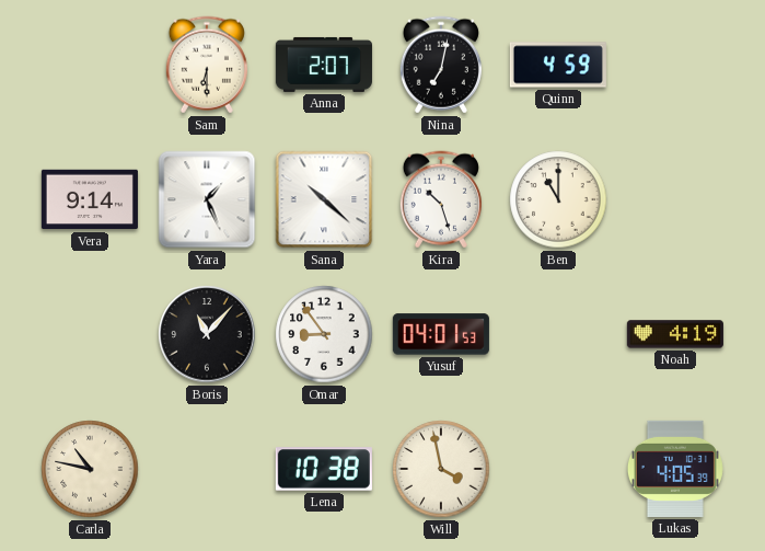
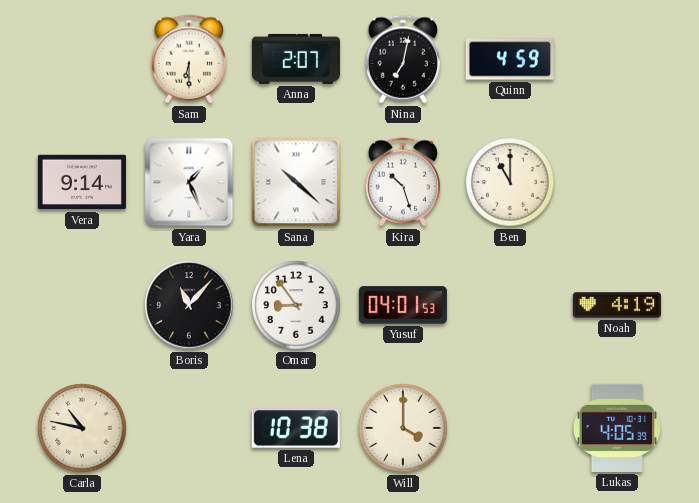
Will: 3:58 -> 4:00 (403, 428)
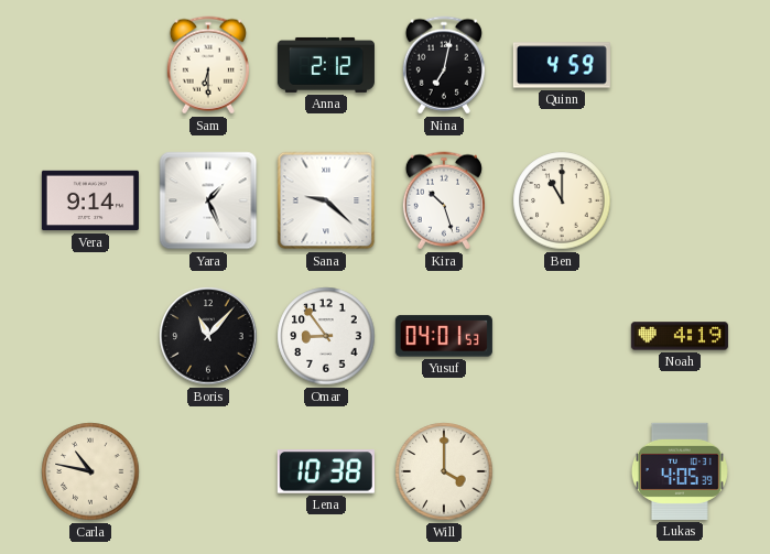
Anna: 2:07 -> 2:12 (326, 65)
Sana: 10:22 -> 9:22 (326, 200)
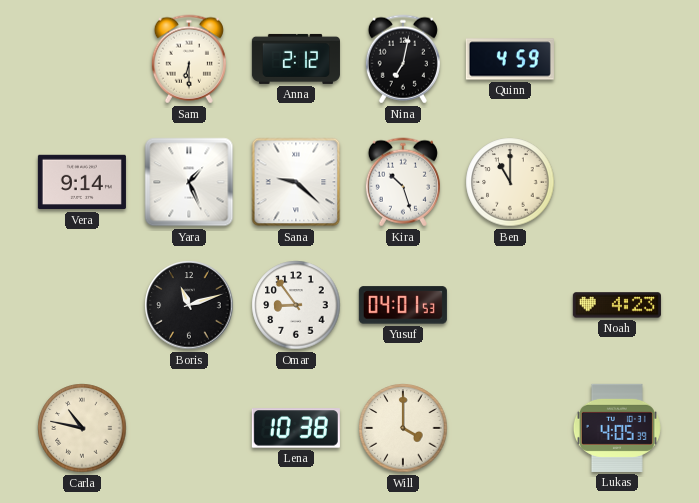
Boris: 11:07 -> 11:12 (189, 305)
Noah: 4:19 -> 4:23 (617, 305)
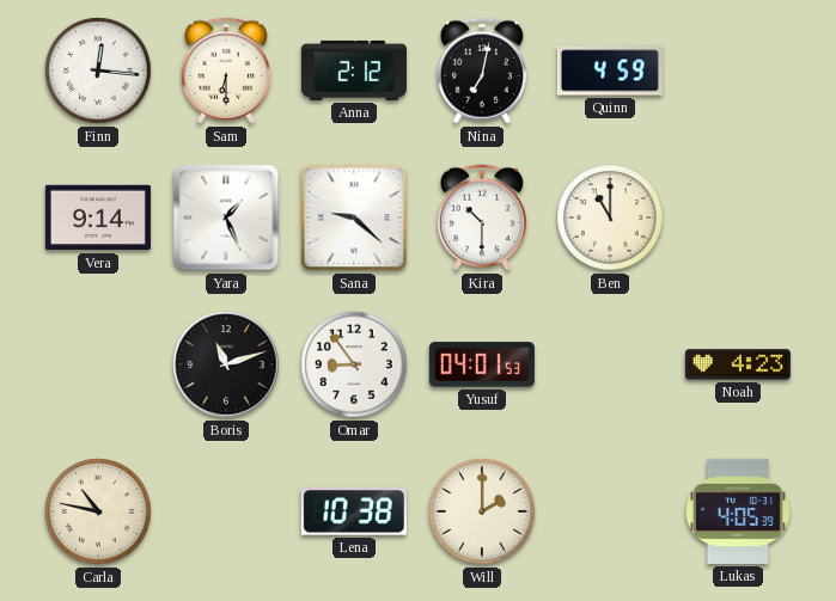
Finn: none -> 12:16 (98, 70)
Kira: 10:27 -> 10:30 (482, 217)
Will: 4:00 -> 2:00 (482, 511)
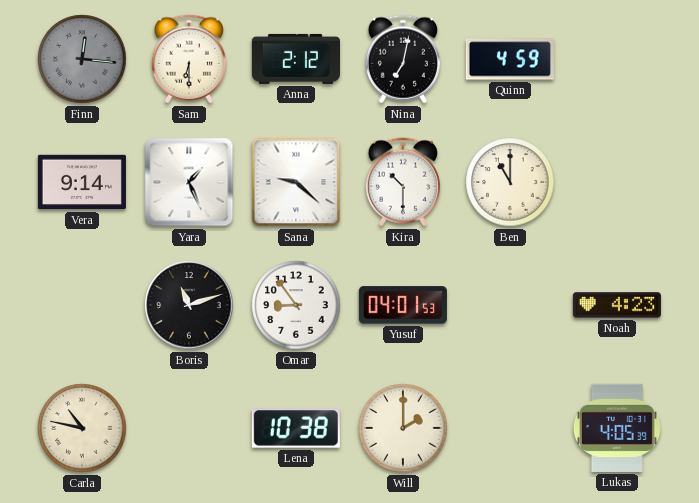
Finn dial: white -> grey (82, 59)
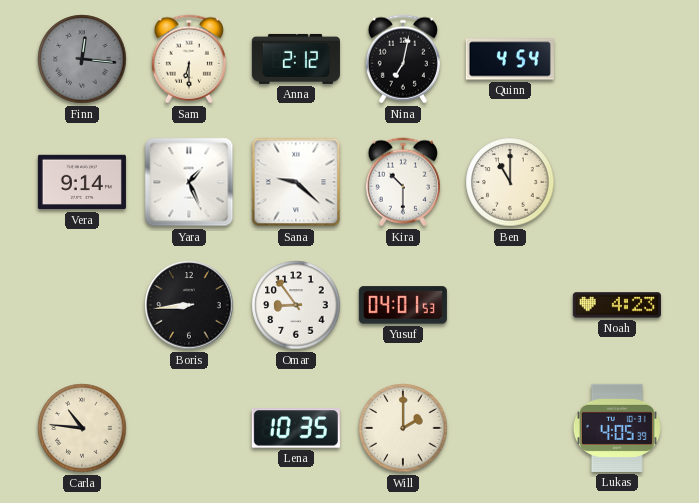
Quinn: 4:59 -> 4:54 (510, 59)
Boris: 11:12 -> 8:44 (189, 305)
Carla: 10:47 -> 10:46 (82, 428)
Lena: 10:38 -> 10:35 (296, 428)
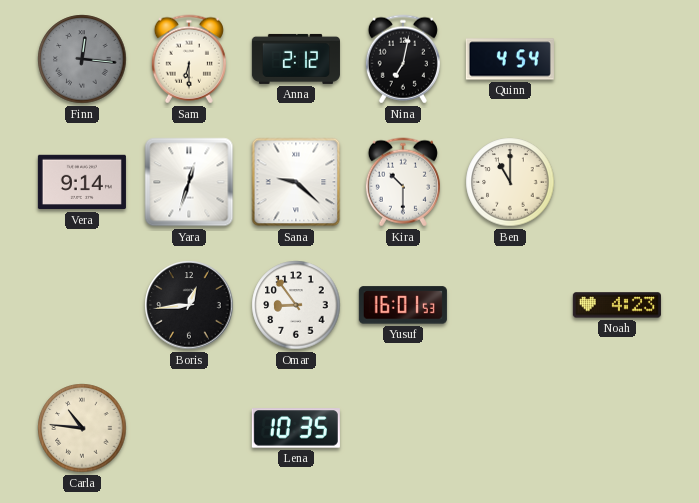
Yara: 1:26 -> 12:33 (189, 182)
Boris: 8:44 -> 12:44 (189, 305)
Yusuf: 04:01 -> 16:01 (403, 305)
Will: 2:00 -> none (403, 428)
Lukas: 4:05 -> none (617, 428)
